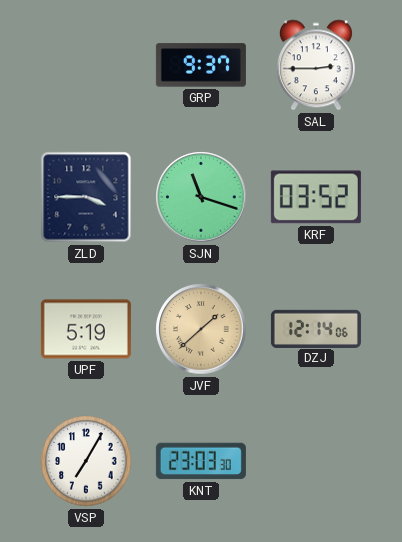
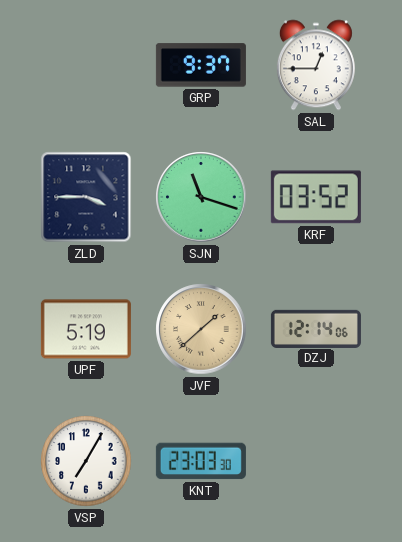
SAL: 2:45 -> 12:45 (316, 65)
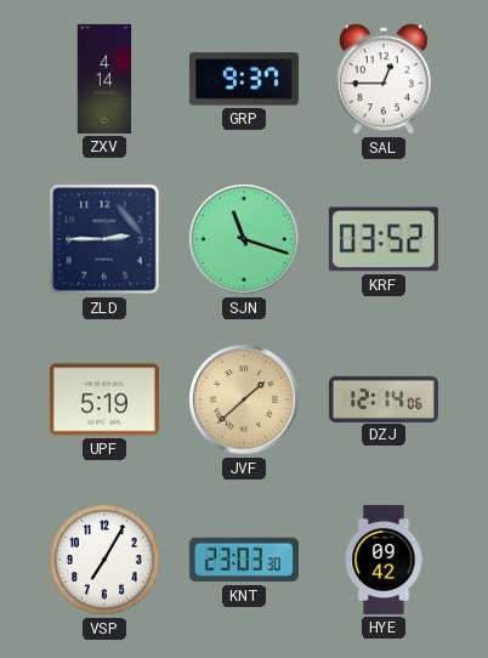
ZXV: none -> 4:14 (104, 79)
ZLD: 3:45 -> 2:45 (104, 239)
HYE: none -> 09:42 (384, 560)
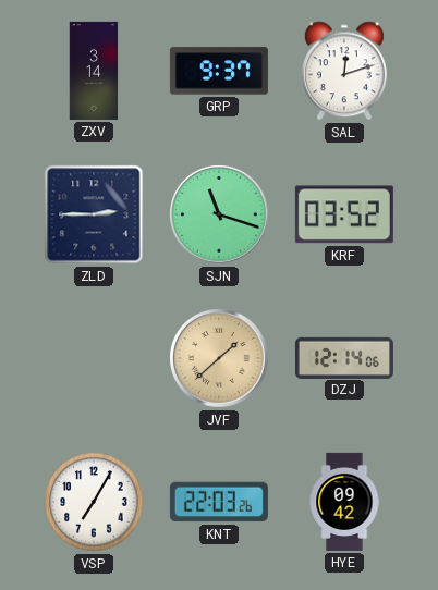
ZXV: 4:14 -> 3:14 (94, 71)
SAL: 12:45 -> 12:12 (344, 71)
UPF: 5:19 -> none (104, 399)
KNT: 23:03 -> 22:03 (219, 502)
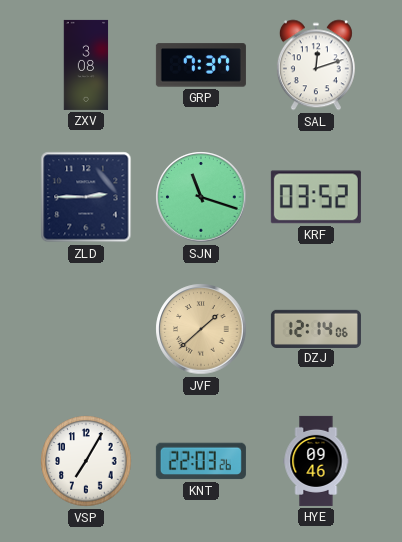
ZXV: 3:14 -> 3:08 (86, 65)
GRP: 9:37 -> 7:37 (201, 65)
HYE: 09:42 -> 09:46 (316, 461)
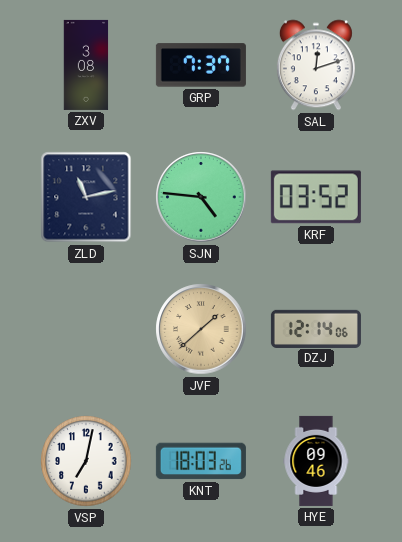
ZLD: 2:45 -> 11:13 (86, 197)
SJN: 11:18 -> 4:46 (201, 197)
VSP: 7:05 -> 7:02 (86, 461)
KNT: 22:03 -> 18:03 (201, 461)
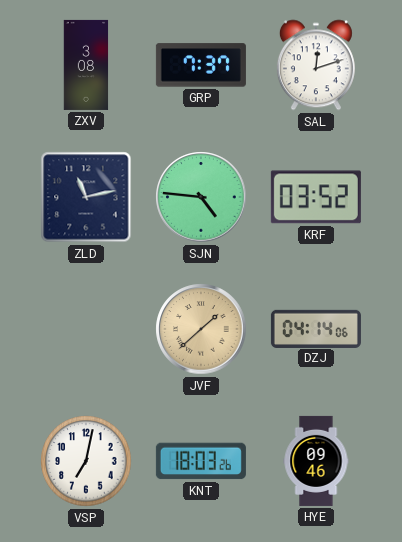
DZJ: 12:14 -> 04:14 (316, 328)
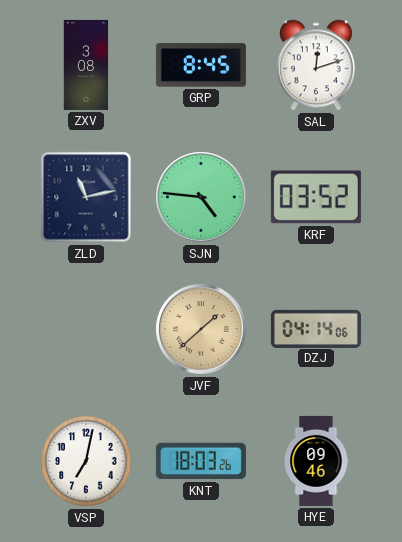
GRP: 7:37 -> 8:45 (201, 65)
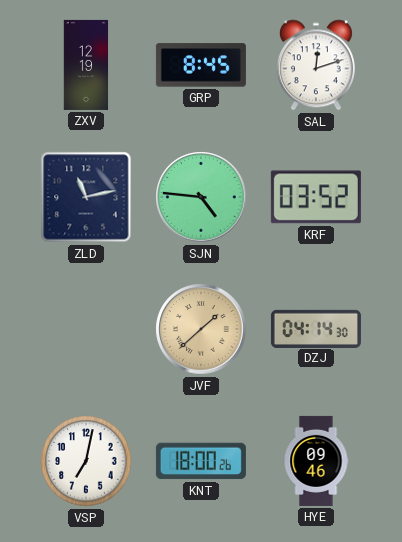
ZXV: 3:08 -> 12:19 (86, 65)
DZJ: 04:14:06 -> 04:14:30 (316, 328)
KNT: 18:03 -> 18:00 (201, 461)
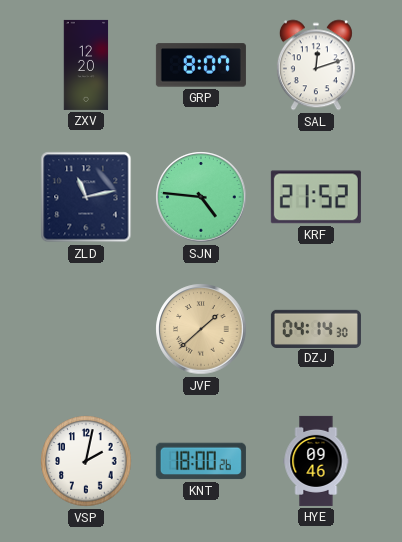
ZXV: 12:19 -> 12:20 (86, 65)
GRP: 8:45 -> 8:07 (201, 65)
KRF: 03:52 -> 21:52 (316, 197)
VSP: 7:02 -> 2:02 (86, 461)
